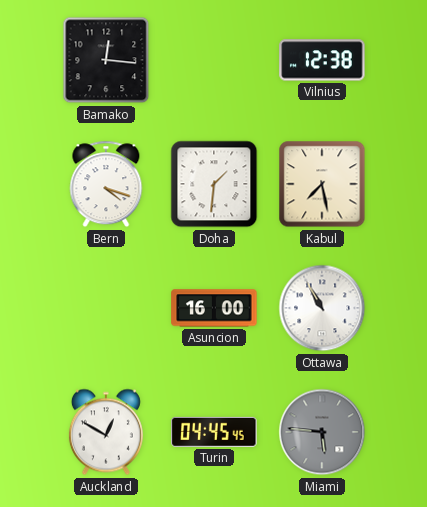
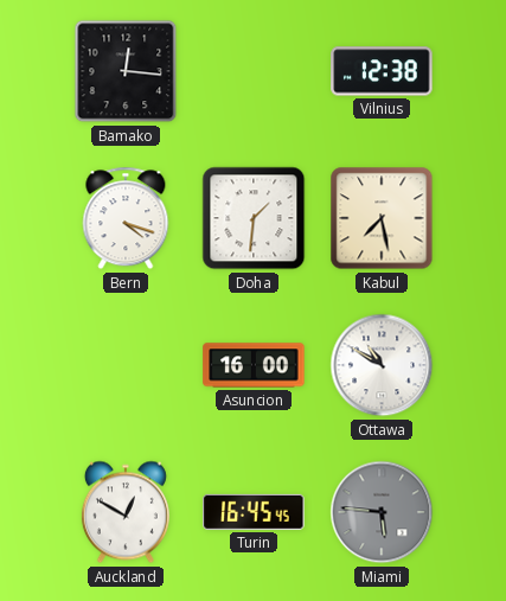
Ottawa: 10:55 -> 10:50 (382, 365)
Turin: 04:45 -> 16:45 (254, 512)
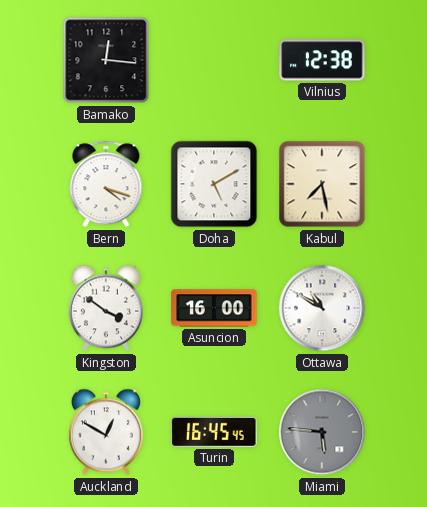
Doha: 1:31 -> 5:10 (214, 184)
Kingston: none -> 3:51 (106, 308)
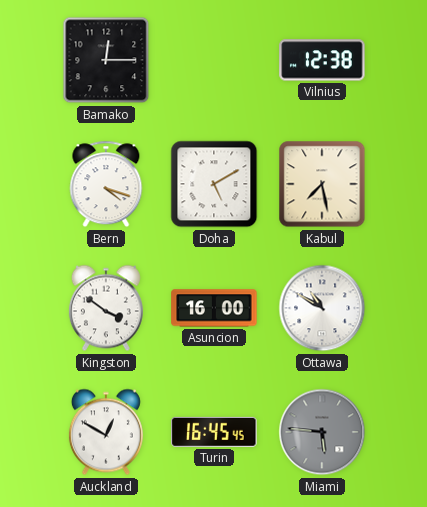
Bamako: 12:16 -> 12:15 (106, 60)
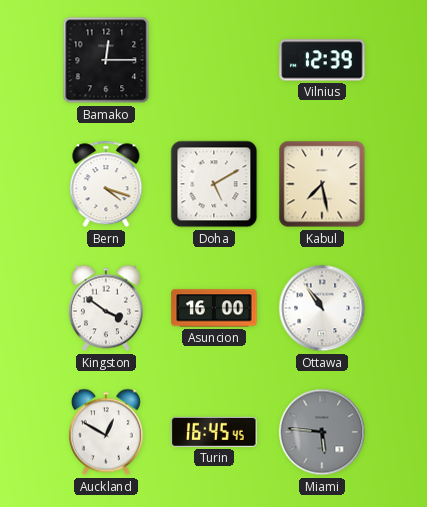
Vilnius: 12:38 -> 12:39 (322, 60)
Ottawa: 10:50 -> 10:54 (322, 308)
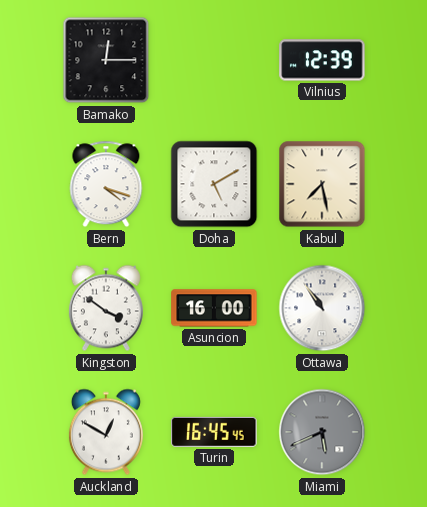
Miami: 5:46 -> 5:41 (322, 432)
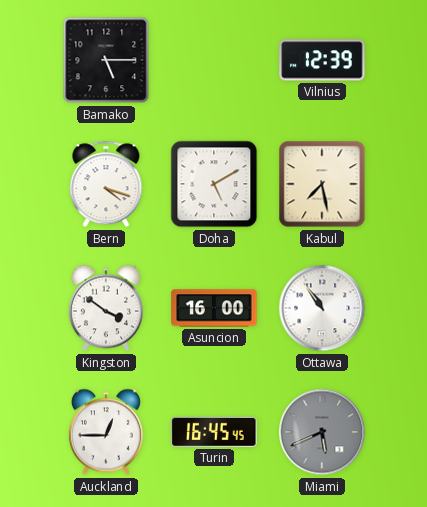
Bamako: 12:15 -> 5:15 (106, 60)
Auckland: 12:50 -> 12:45 (106, 432)
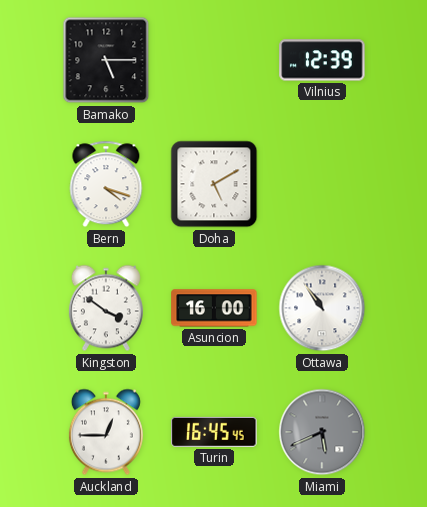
Kabul: 7:28 -> none (322, 184)
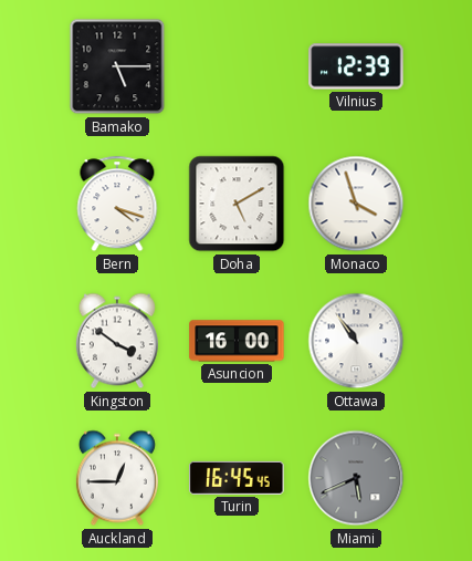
Monaco: none -> 3:57 (356, 204)
